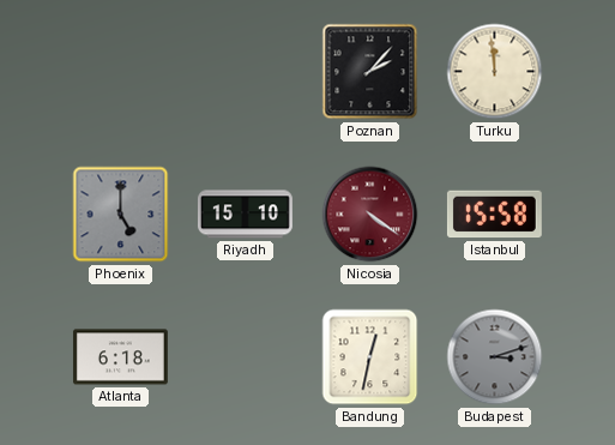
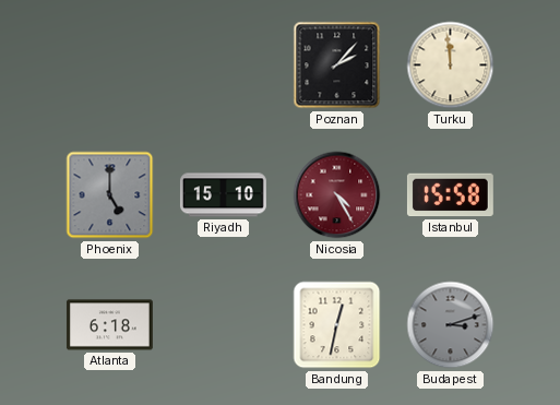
Nicosia: 4:21 -> 4:25 (337, 195)
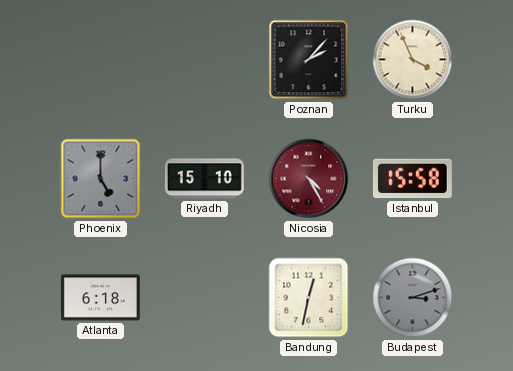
Turku: 11:59 -> 3:56 (413, 60)
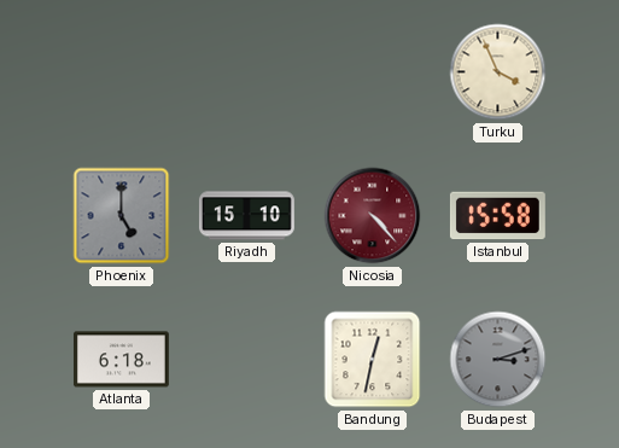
Poznan: 2:07 -> none (309, 60)
Nicosia: 4:25 -> 4:23 (373, 216)
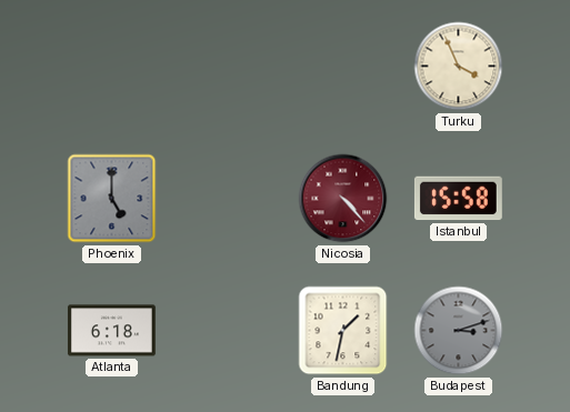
Riyadh: 15:10 -> none (246, 216)
Bandung: 12:32 -> 1:32 (343, 331)
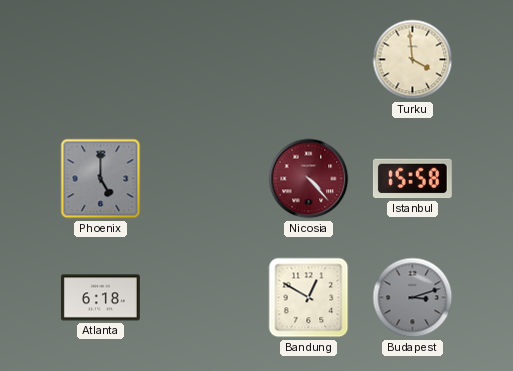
Turku: 3:56 -> 3:59 (413, 60)
Bandung: 1:32 -> 12:50 (309, 298)
